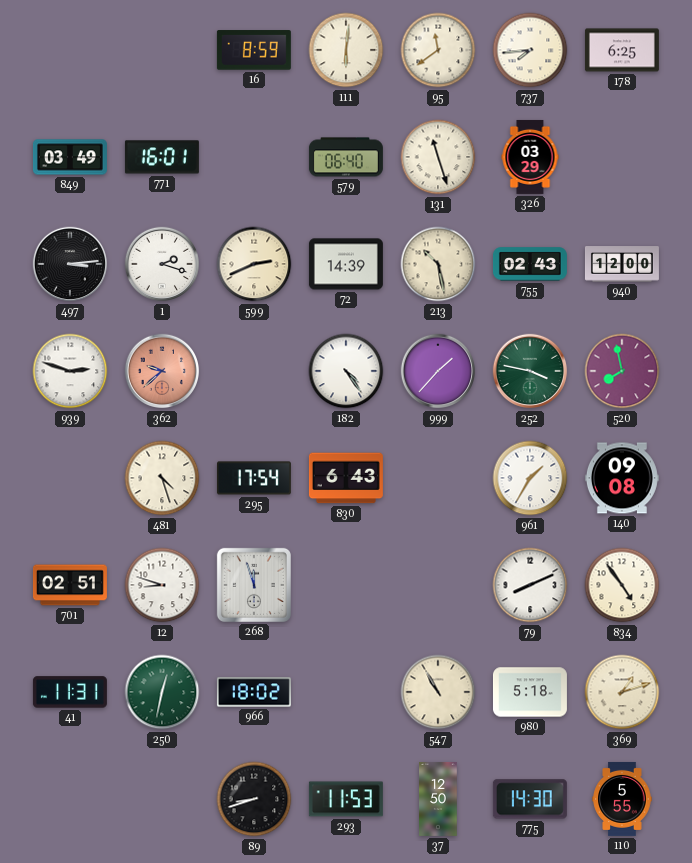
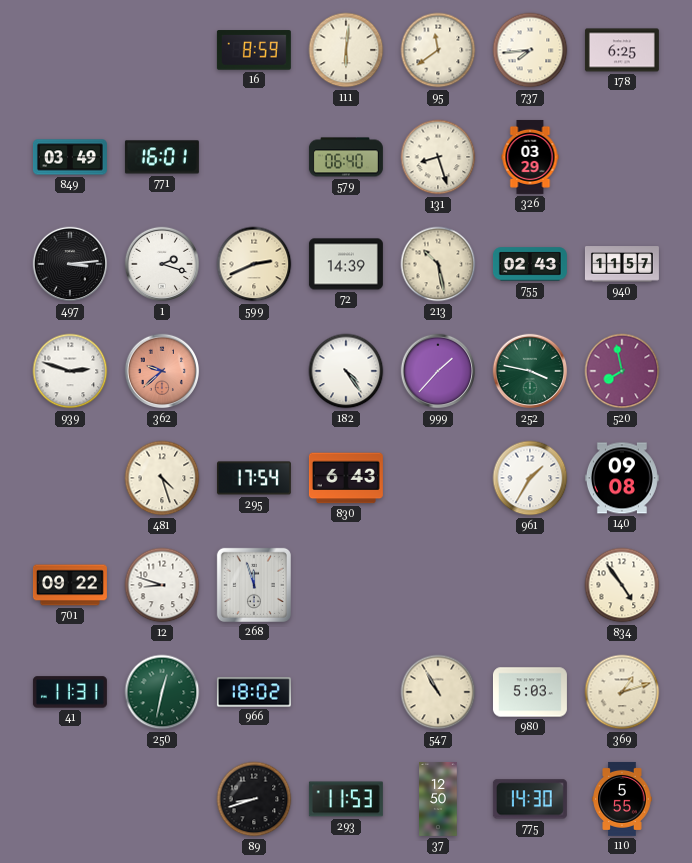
131: 11:27 -> 8:27 (438, 157)
940: 12:00 -> 11:57 (622, 264)
701: 02:51 -> 09:22 (70, 585)
79: 8:11 -> none (530, 585)
980: 5:18 -> 5:03 (530, 692)
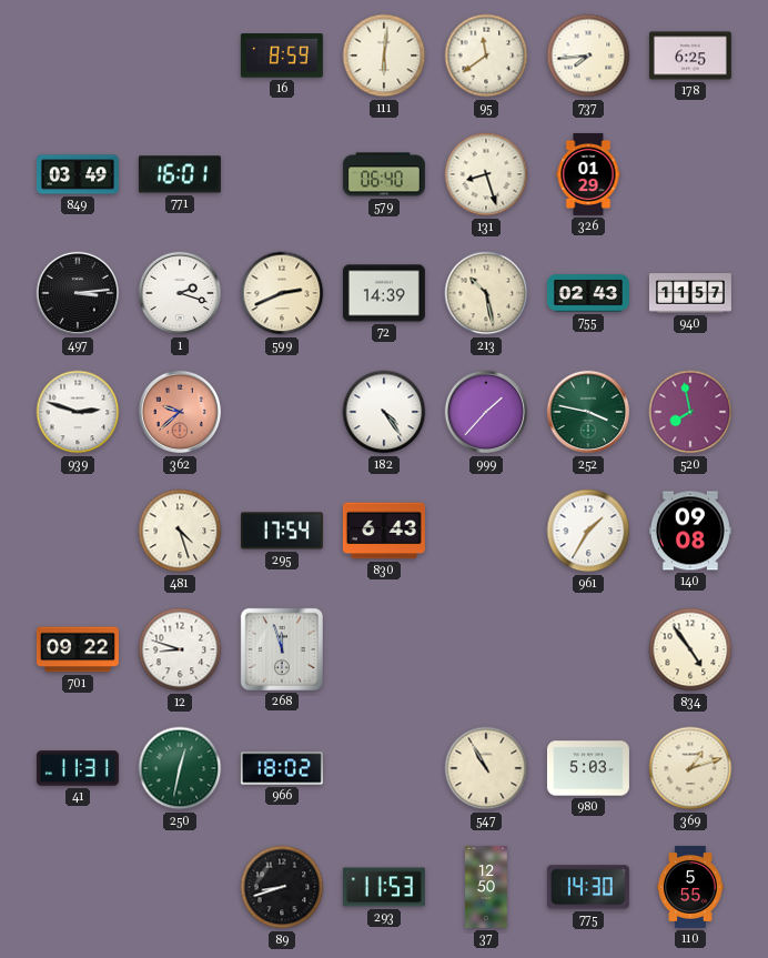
326: 03:29 -> 01:29 (588, 174)
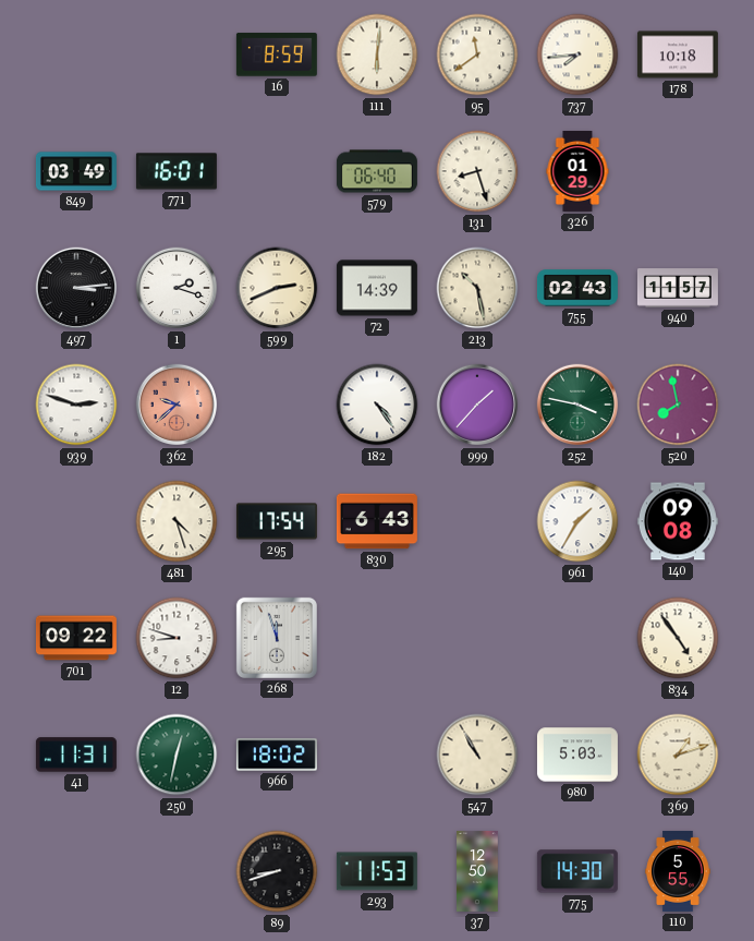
178: 6:25 -> 10:18 (678, 55)
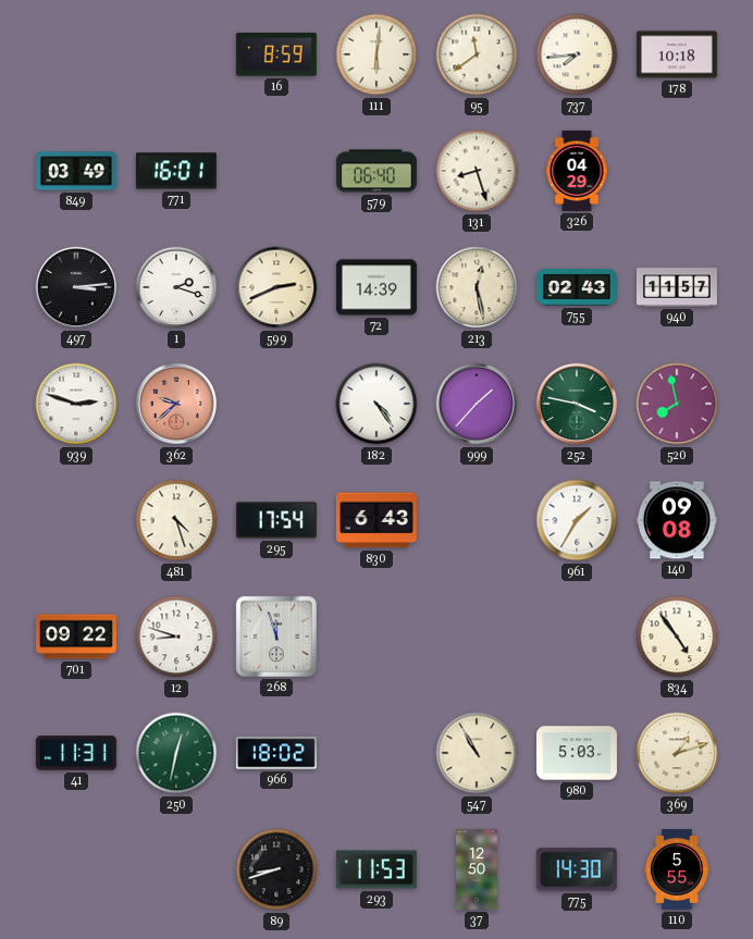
326: 01:29 -> 04:29 (577, 171)
213: 10:28 -> 12:28 (477, 287)
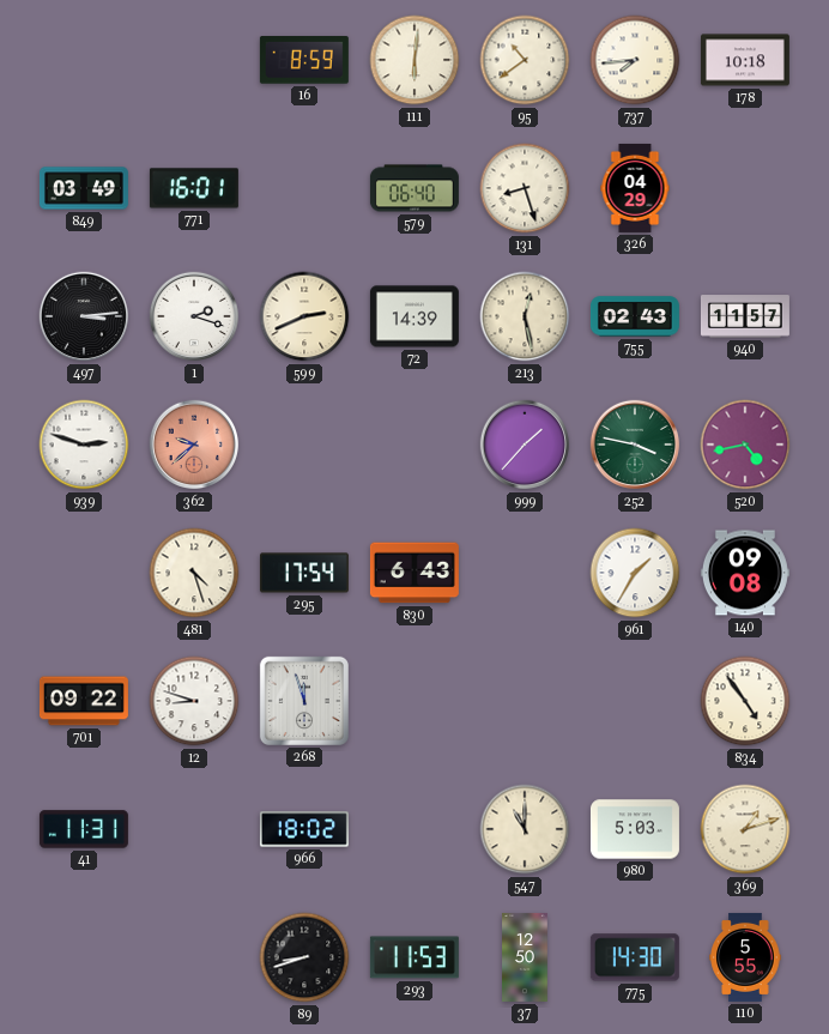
95: 11:39 -> 10:39 (525, 60)
182: 4:24 -> none (376, 404)
520: 7:58 -> 4:43 (745, 445)
250: 12:32 -> none (176, 753)
547: 10:55 -> 11:00 (525, 829)
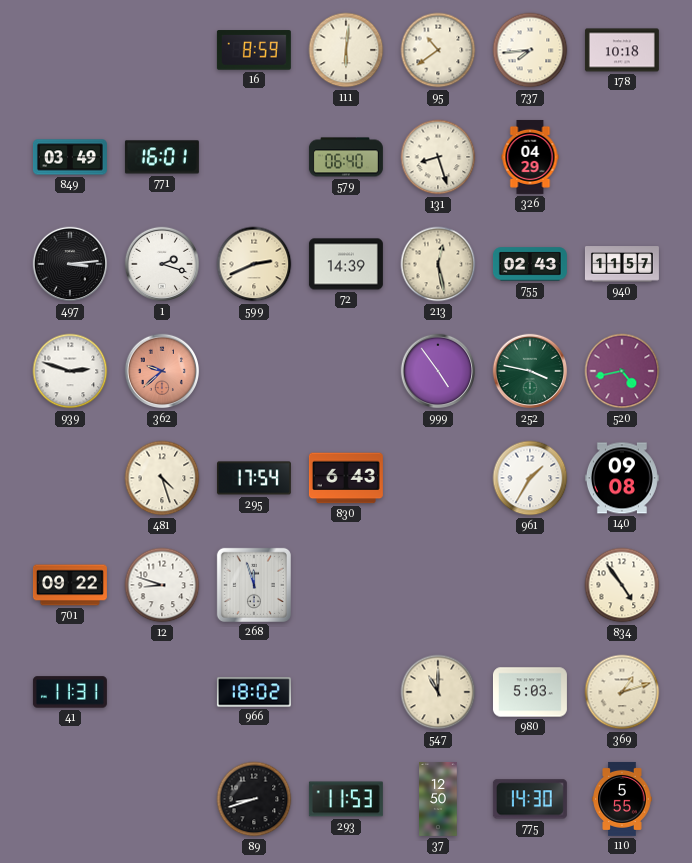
999: 1:37 -> 4:54 (438, 371)
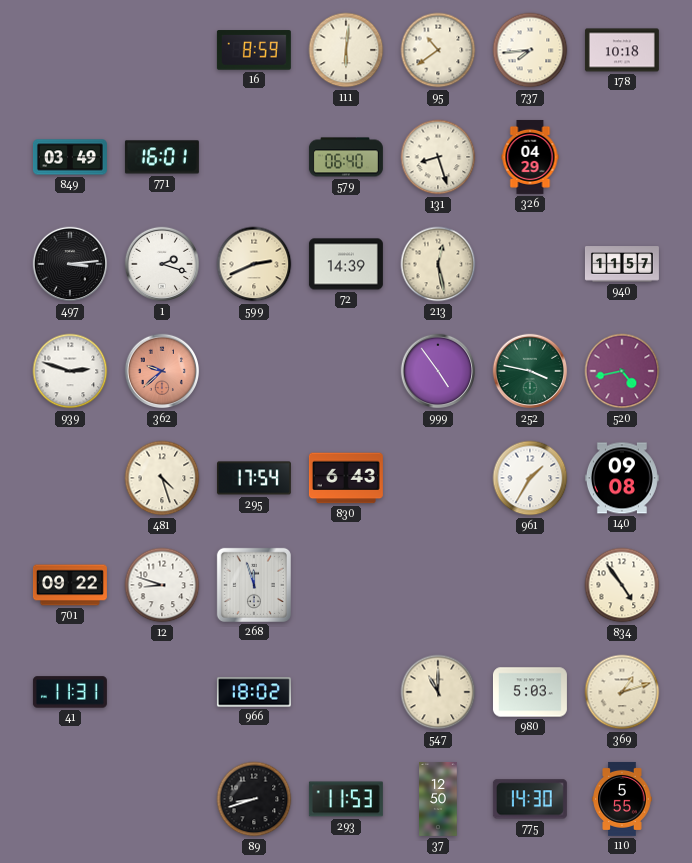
755: 02:43 -> none (530, 264)
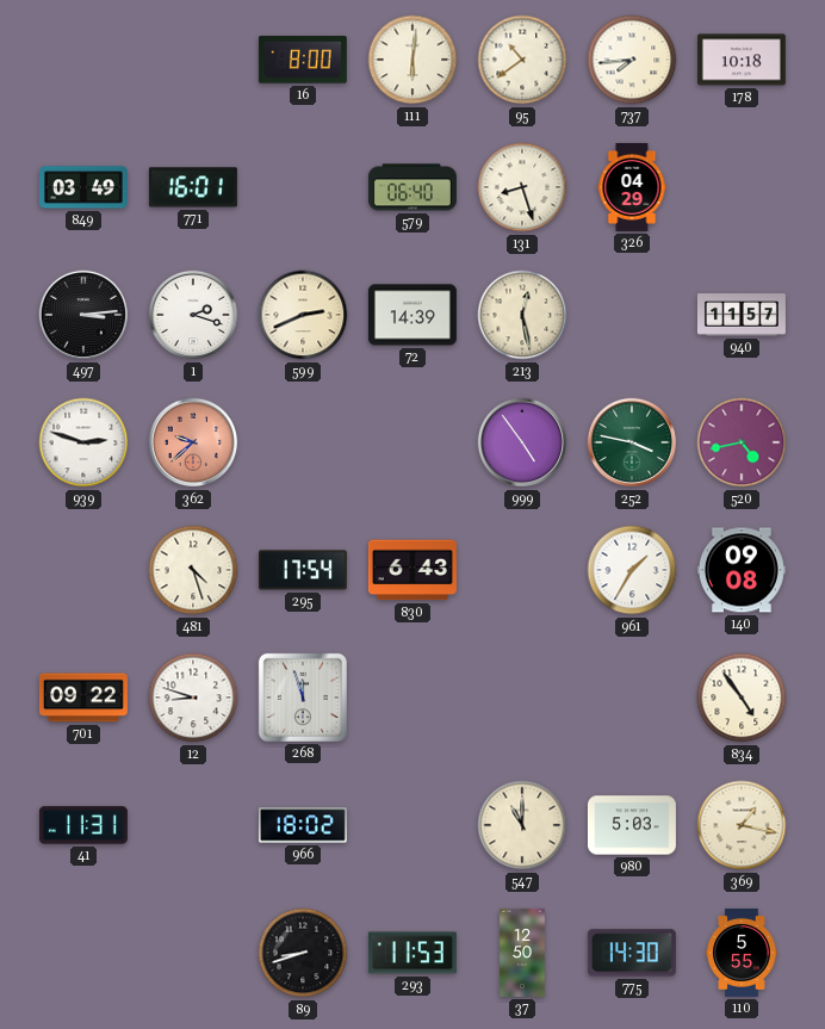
16: 8:59 -> 8:00 (303, 60)
369: 1:12 -> 1:17 (742, 825)
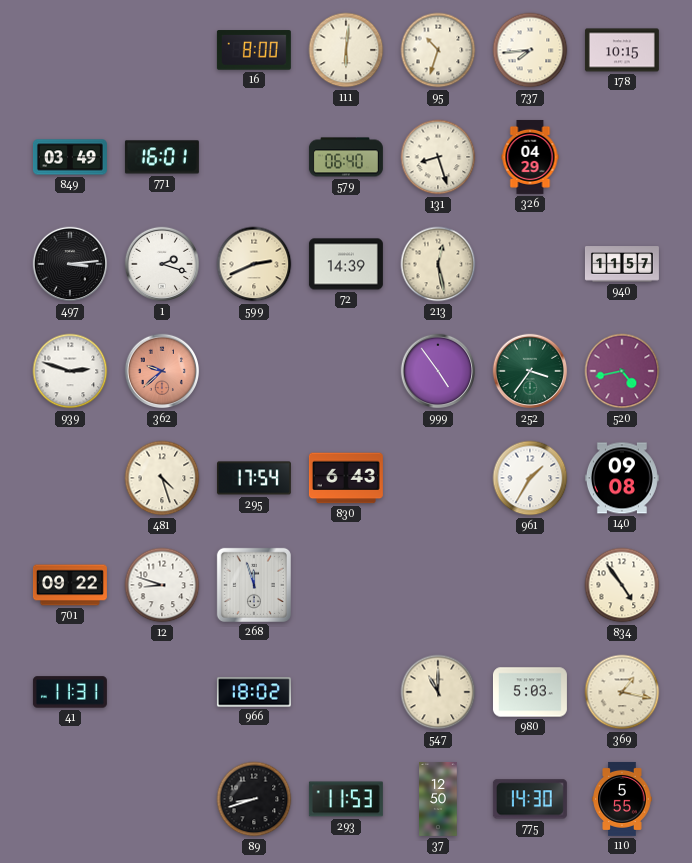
95: 10:39 -> 10:33 (438, 50)
178: 10:18 -> 10:15 (622, 50)
252: 3:47 -> 3:36 (530, 371)
